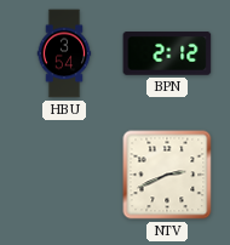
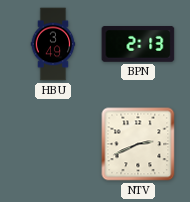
HBU: 3:54 -> 3:49 (53, 44)
BPN: 2:12 -> 2:13 (138, 45)
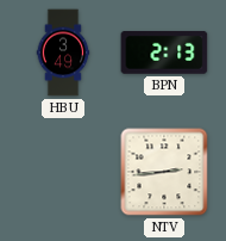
NTV: 2:41 -> 2:44 (164, 172)
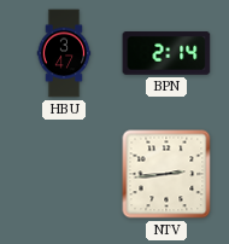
HBU: 3:49 -> 3:47 (64, 53)
BPN: 2:13 -> 2:14 (166, 54)
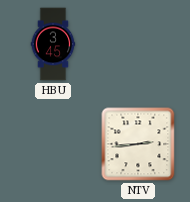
HBU: 3:47 -> 3:45 (53, 44)
BPN: 2:14 -> none (166, 54)
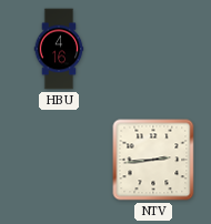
HBU: 3:45 -> 4:16 (59, 49)
